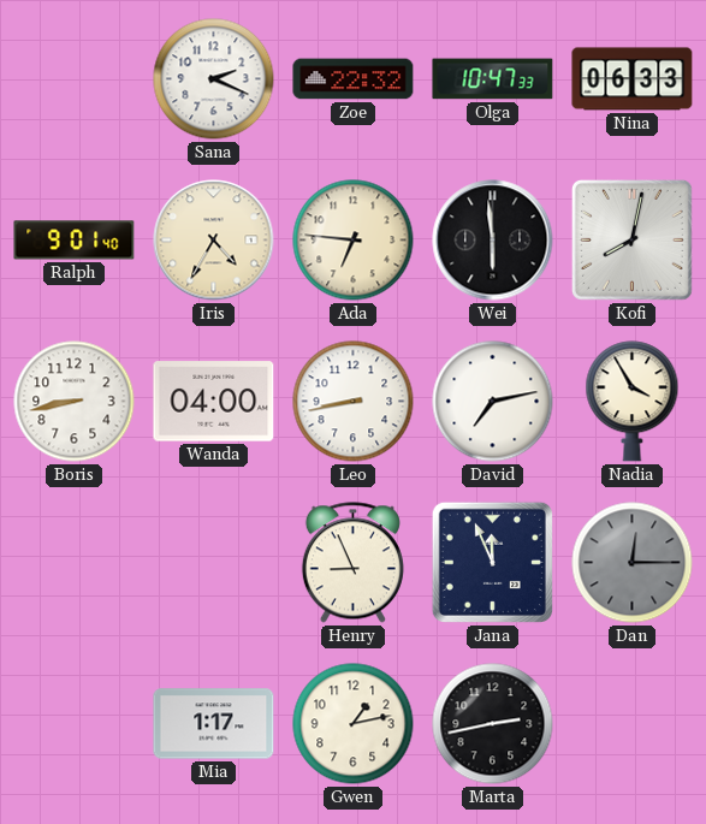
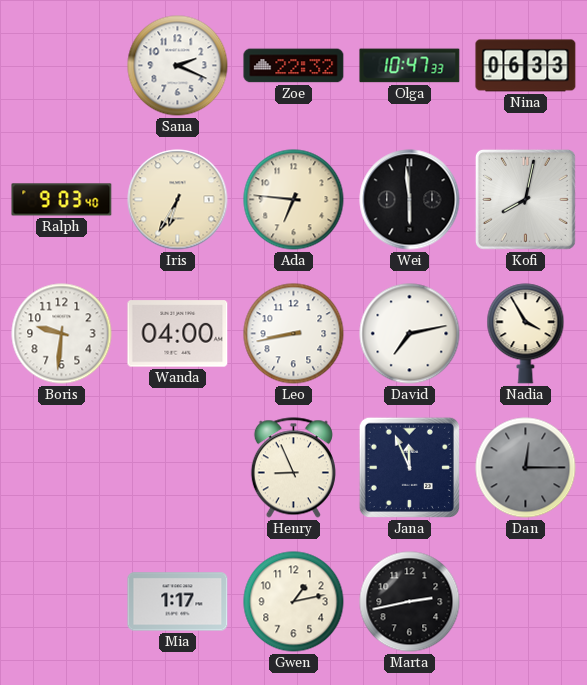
Ralph: 9:01 -> 9:03 (62, 200)
Iris: 4:35 -> 6:35 (178, 200)
Boris: 8:43 -> 9:31 (62, 334)
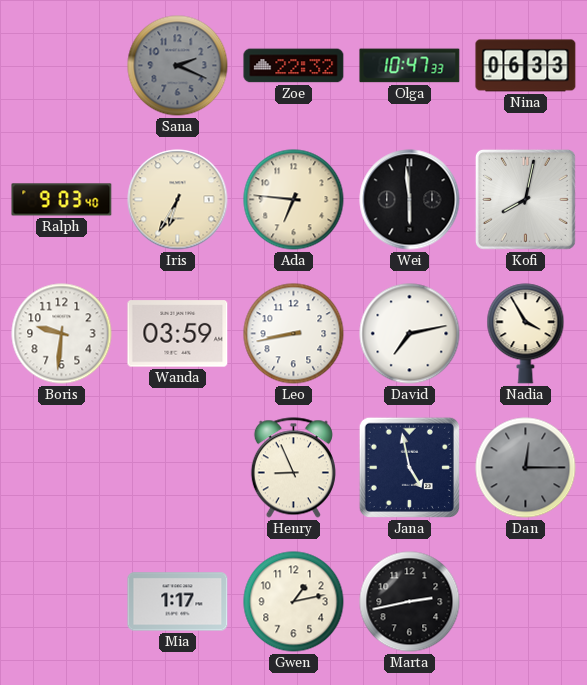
Sana dial: white -> grey (178, 66)
Wanda: 04:00 -> 03:59 (178, 334)
Jana: 11:56 -> 4:58 (409, 467)
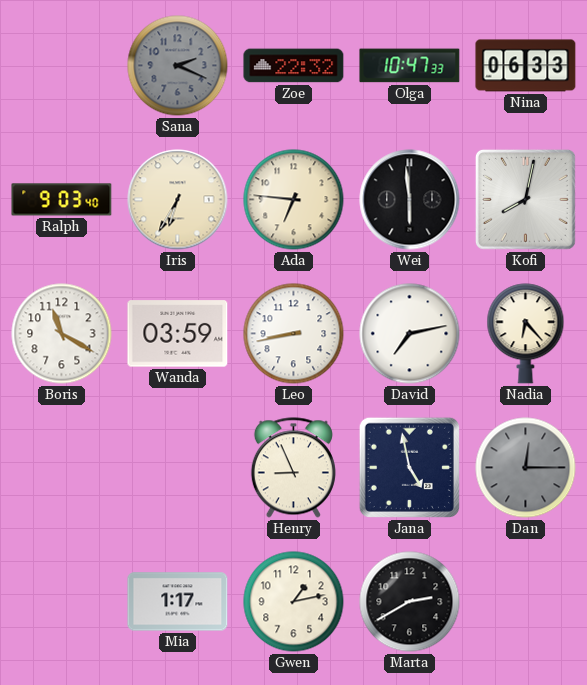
Boris: 9:31 -> 11:20 (62, 334)
Nadia: 3:55 -> 6:23 (526, 334)
Marta: 2:43 -> 2:40 (410, 602)
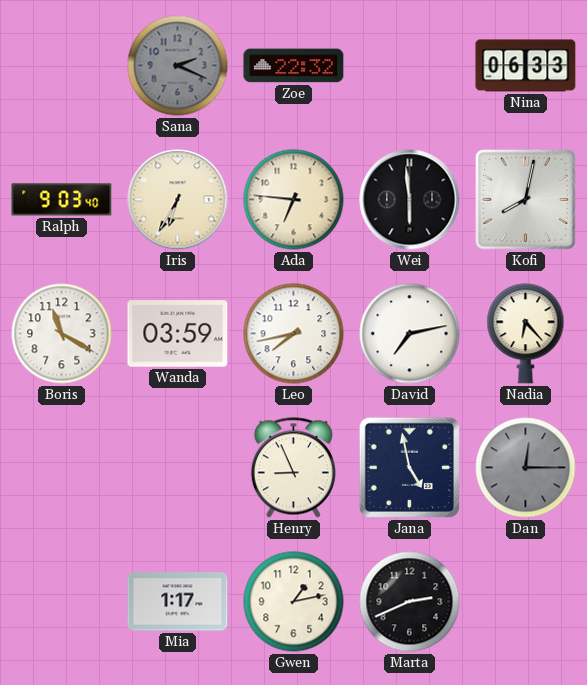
Olga: 10:47 -> none (410, 66)
Leo: 8:43 -> 7:43 (294, 334)
Marta: 2:40 -> 2:41 (410, 602)
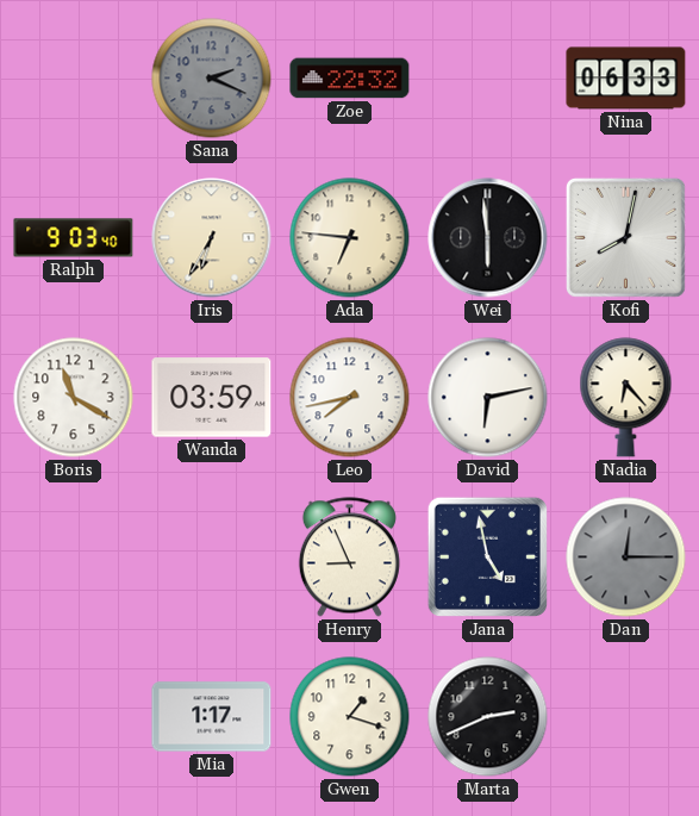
David: 7:13 -> 6:13 (488, 398)
Gwen: 1:13 -> 1:18 (350, 717)
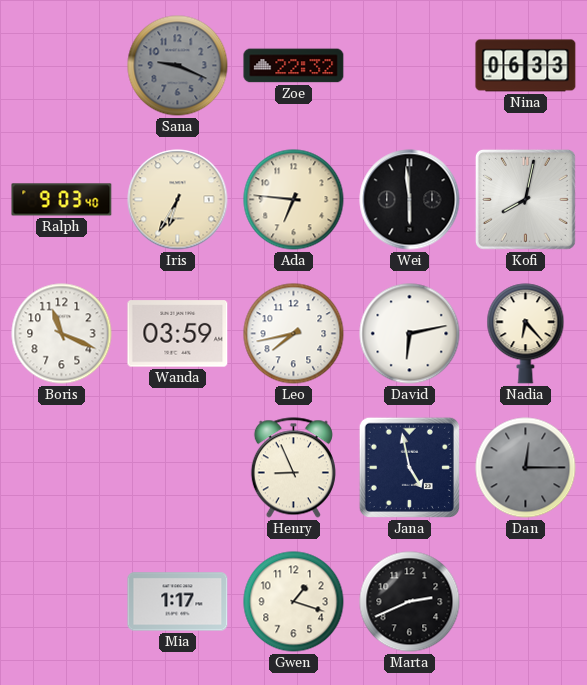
Sana: 2:19 -> 9:19 (178, 66)
Boris: 11:20 -> 11:19 (62, 334)
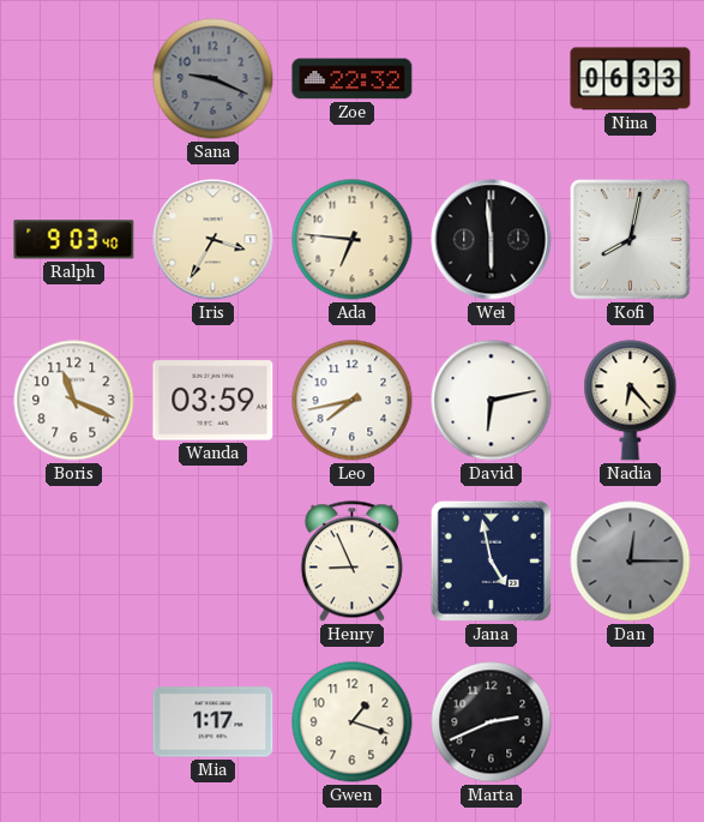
Iris: 6:35 -> 3:35 (213, 240)
